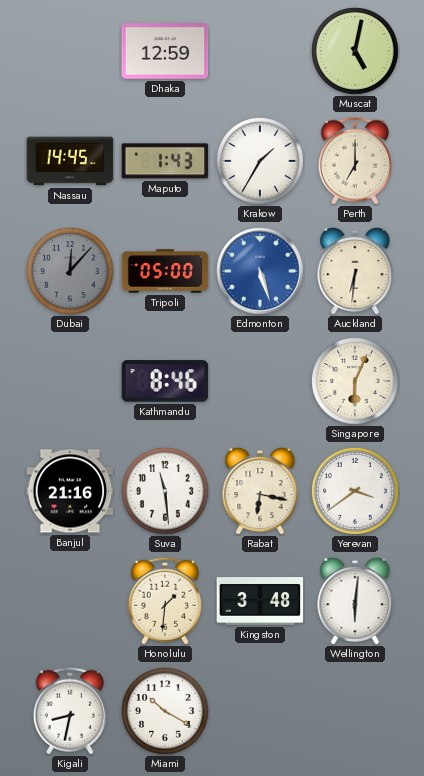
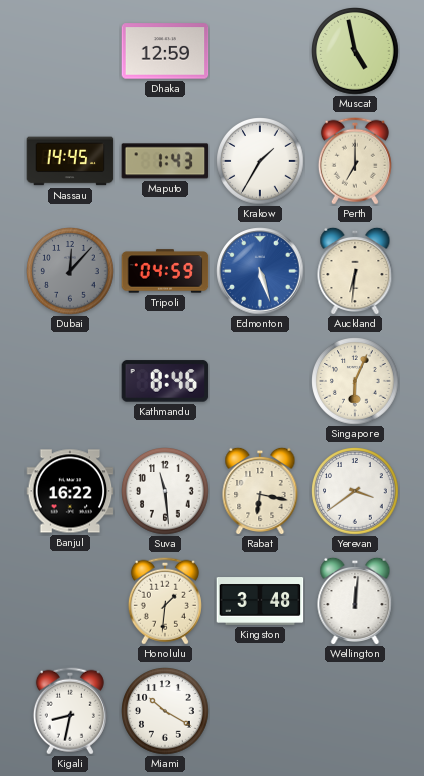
Muscat: 5:02 -> 4:58 (355, 51)
Tripoli: 05:00 -> 04:59 (165, 271)
Banjul: 21:16 -> 16:22 (70, 491)
Wellington: 6:01 -> 12:01 (355, 601)
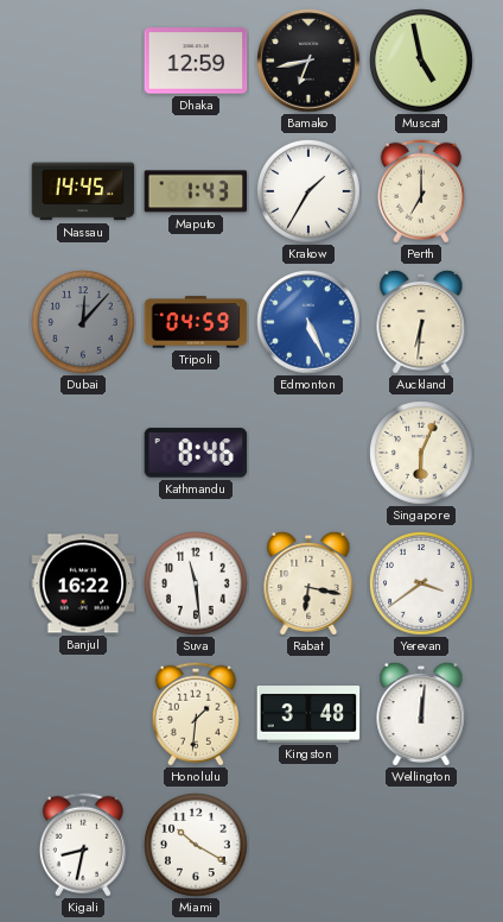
Bamako: none -> 6:43 (308, 61)
Edmonton: 5:27 -> 5:26 (308, 322)
